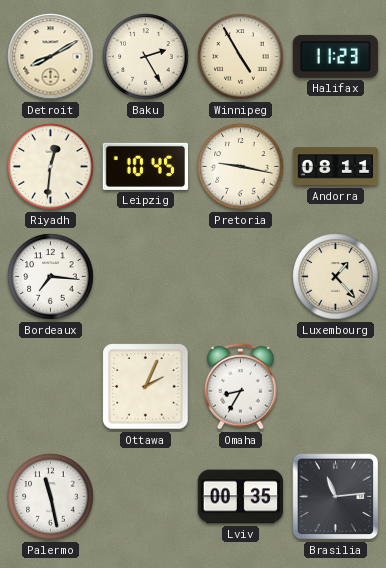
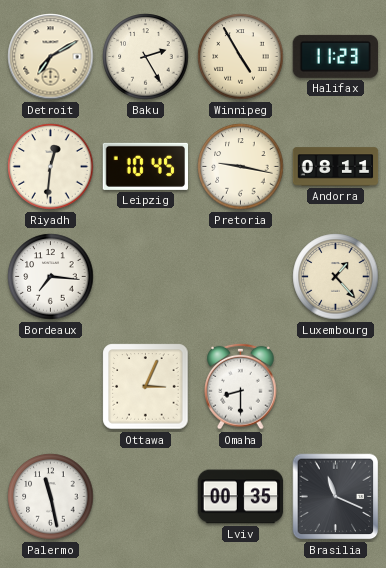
Detroit: 8:10 -> 7:10 (51, 57)
Ottawa: 2:04 -> 3:04 (146, 387)
Omaha: 8:35 -> 8:30 (241, 386)
Brasilia: 11:14 -> 11:19 (336, 497)
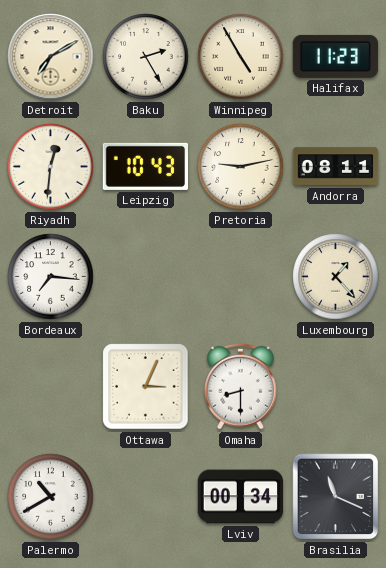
Leipzig: 10:45 -> 10:43 (145, 166)
Pretoria: 9:17 -> 9:13 (241, 167)
Palermo: 11:28 -> 10:40 (51, 497)
Lviv: 00:35 -> 00:34 (241, 497)
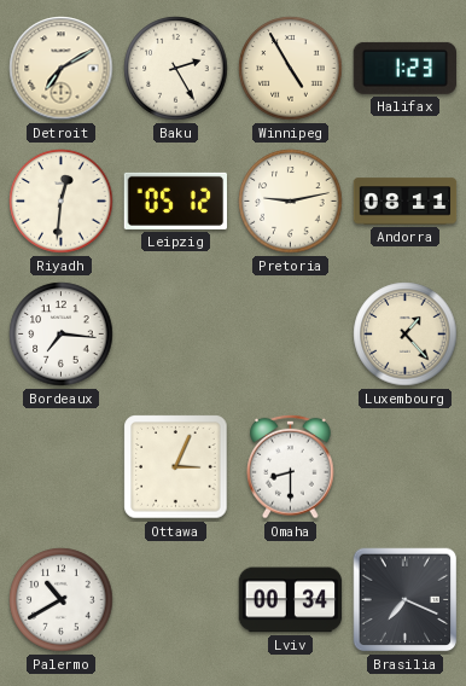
Halifax: 11:23 -> 1:23 (404, 68)
Leipzig: 10:43 -> 05:12 (175, 200)
Brasilia: 11:19 -> 7:19 (406, 600)
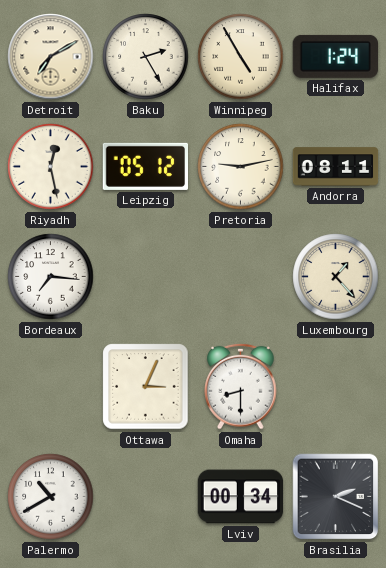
Halifax: 1:23 -> 1:24 (335, 56)
Riyadh: 12:31 -> 12:28 (51, 167)
Brasilia: 7:19 -> 2:19 (336, 497)
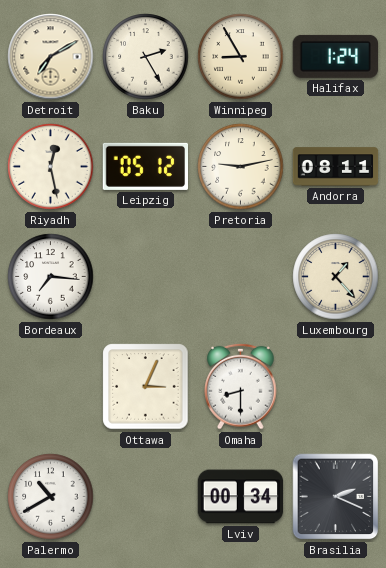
Winnipeg: 4:55 -> 8:55 (241, 57)
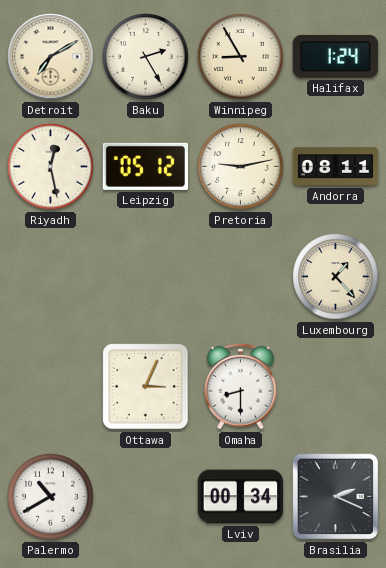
Bordeaux: 7:16 -> none (51, 277)
